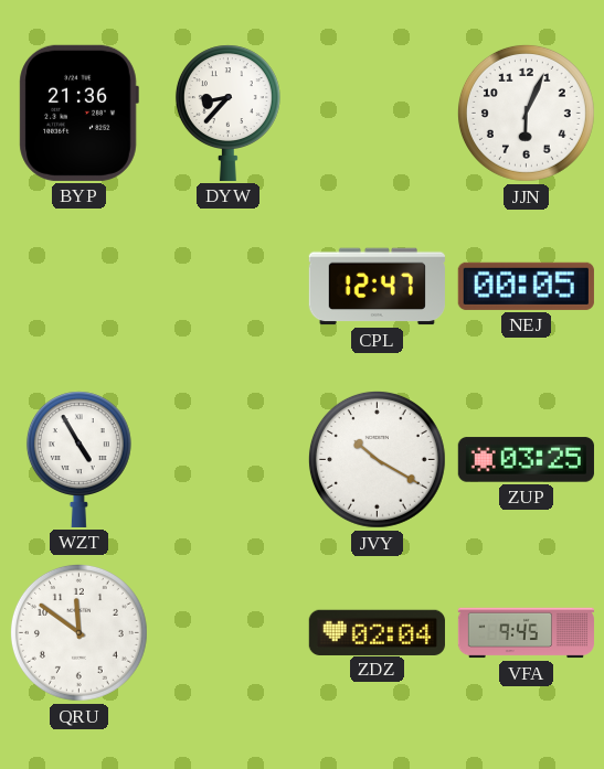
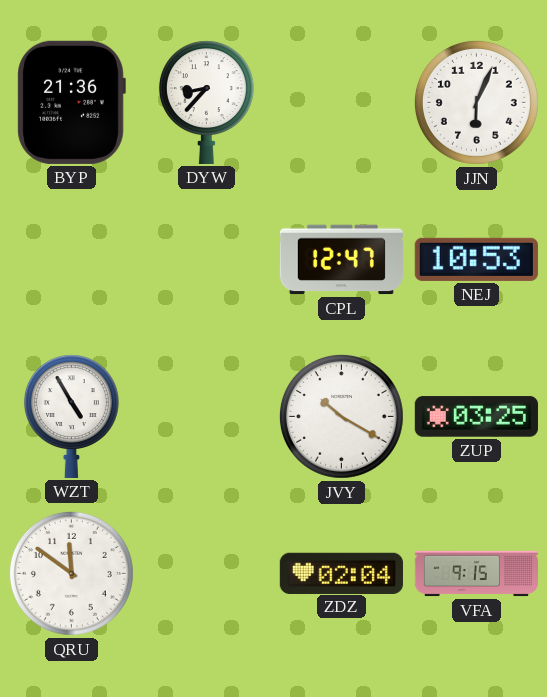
NEJ: 00:05 -> 10:53 (476, 259)
VFA: 9:45 -> 9:15 (476, 574)
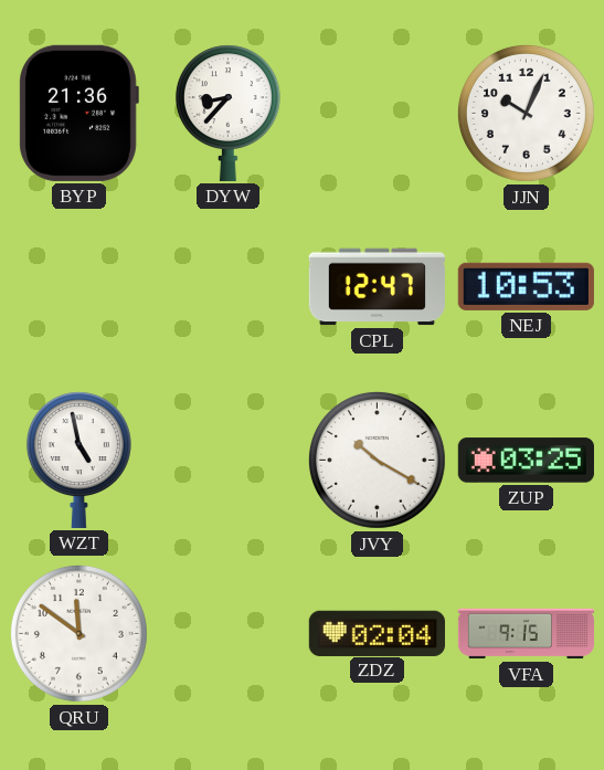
JJN: 6:04 -> 10:04 (526, 113)
WZT: 4:55 -> 4:58 (78, 460)
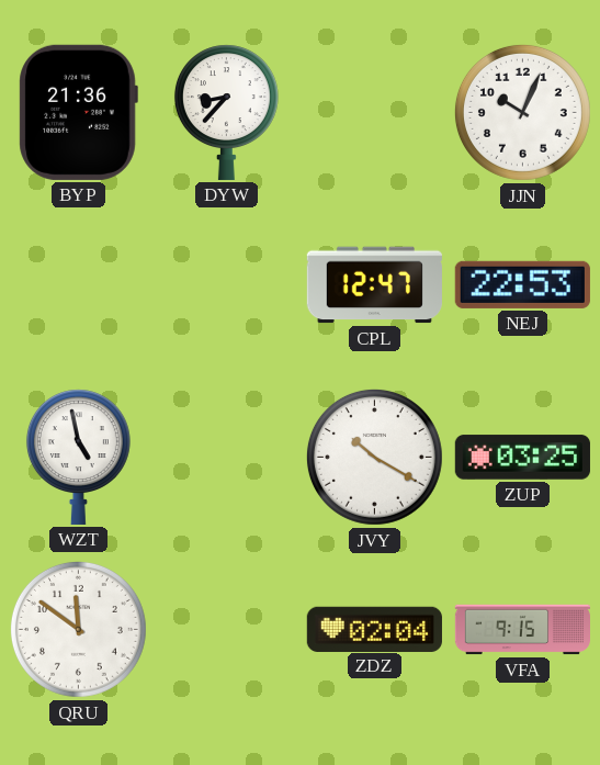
NEJ: 10:53 -> 22:53 (522, 284)
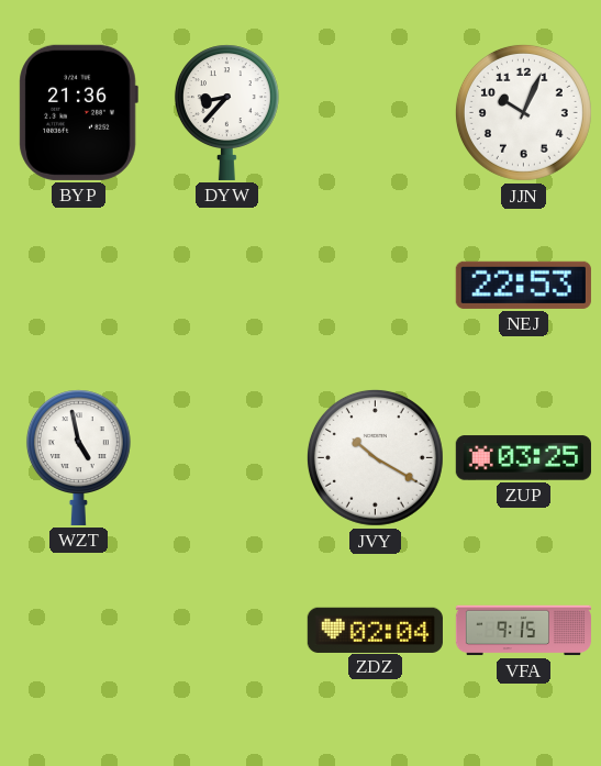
CPL: 12:47 -> none (374, 285)
QRU: 11:51 -> none (78, 629)
